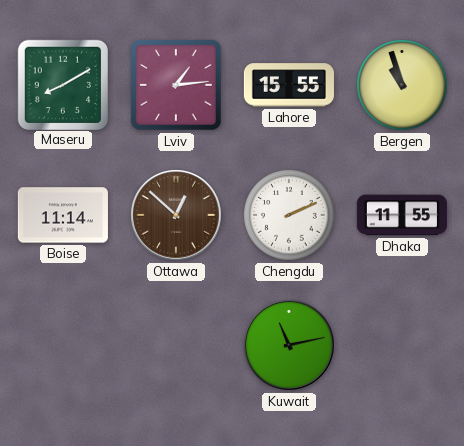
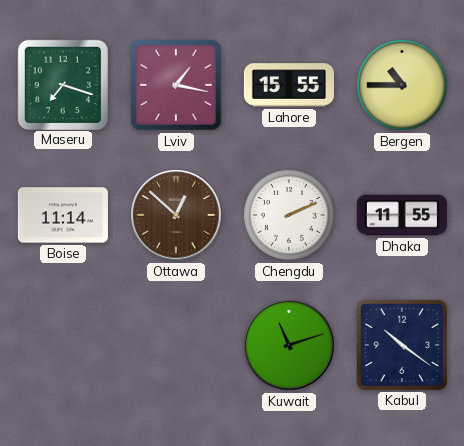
Maseru: 8:10 -> 7:18 (62, 84)
Lviv: 1:14 -> 1:17 (176, 85)
Bergen: 10:57 -> 10:45 (402, 85)
Kuwait: 11:13 -> 11:12 (289, 345)
Kabul: none -> 10:21 (402, 345)
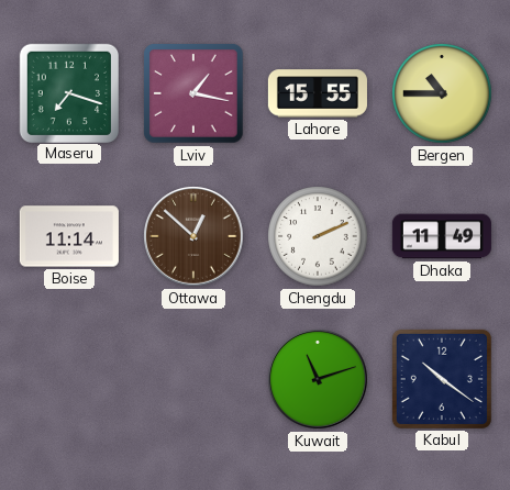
Dhaka: 11:55 -> 11:49 (442, 236)
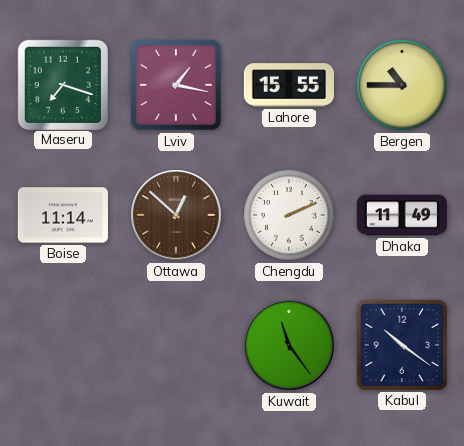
Kuwait: 11:12 -> 11:24 (289, 345)
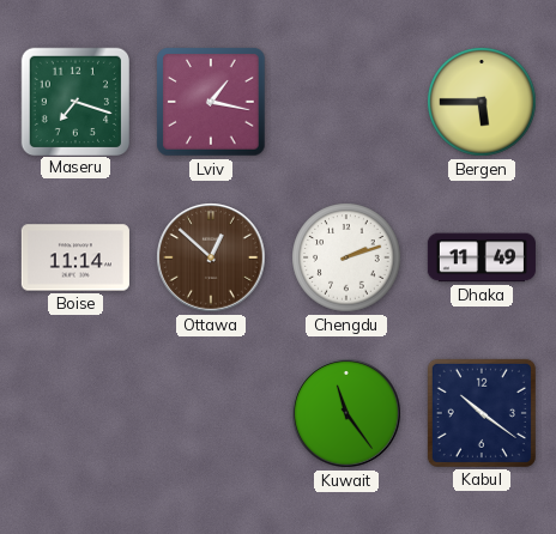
Lahore: 15:55 -> none (289, 85)
Bergen: 10:45 -> 5:45 (482, 102)
Chengdu: 2:11 -> 2:12 (346, 257)
